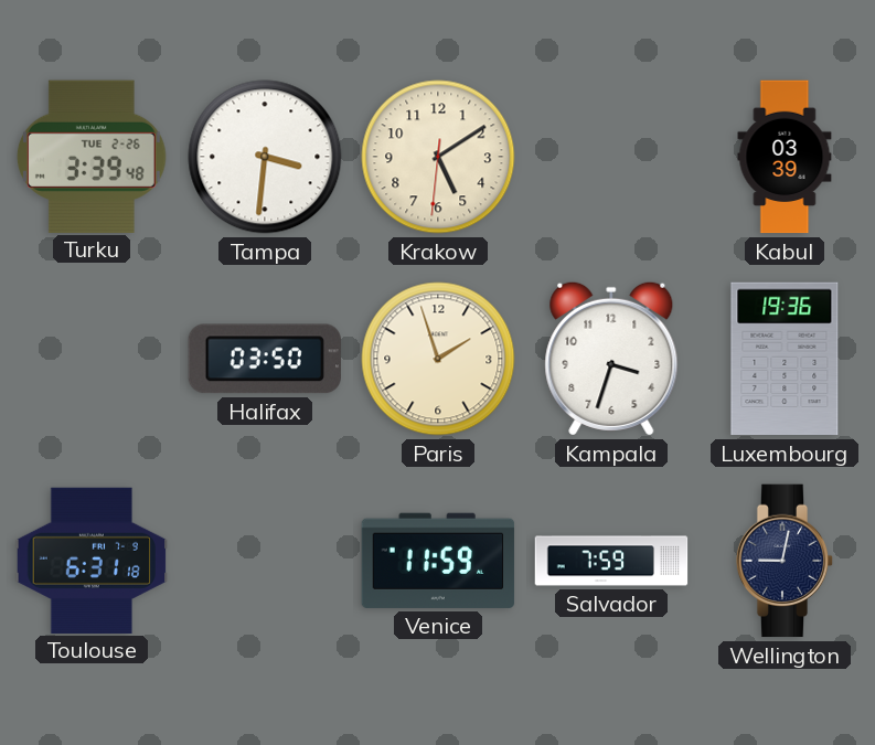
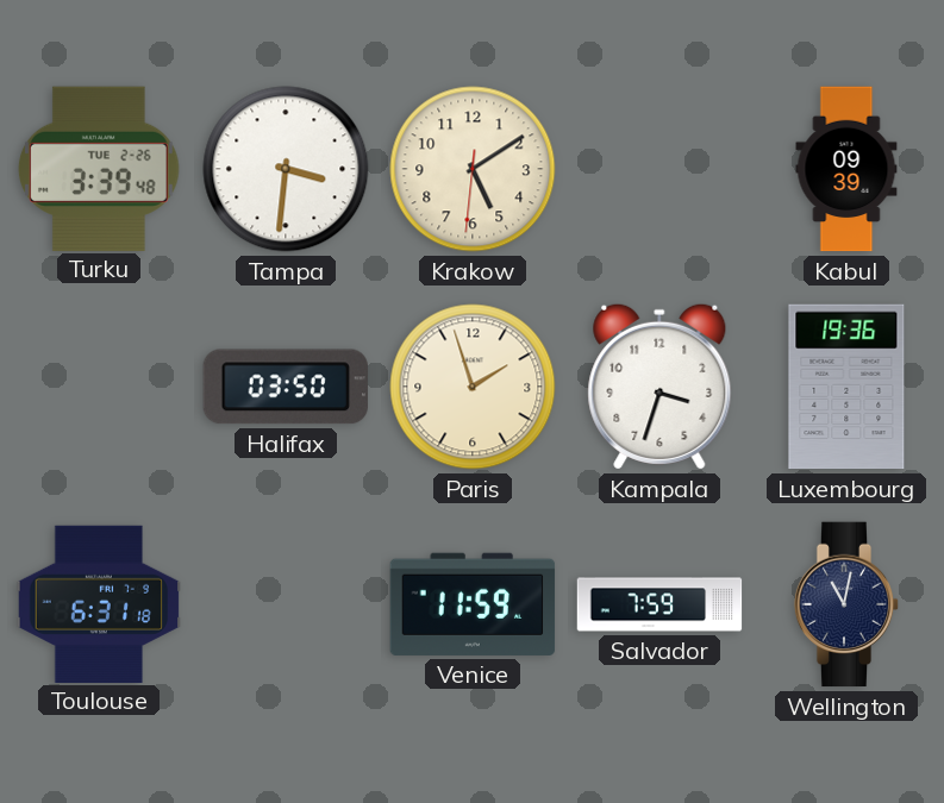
Kabul: 03:39 -> 09:39 (846, 169)
Wellington: 9:02 -> 11:02 (846, 604)
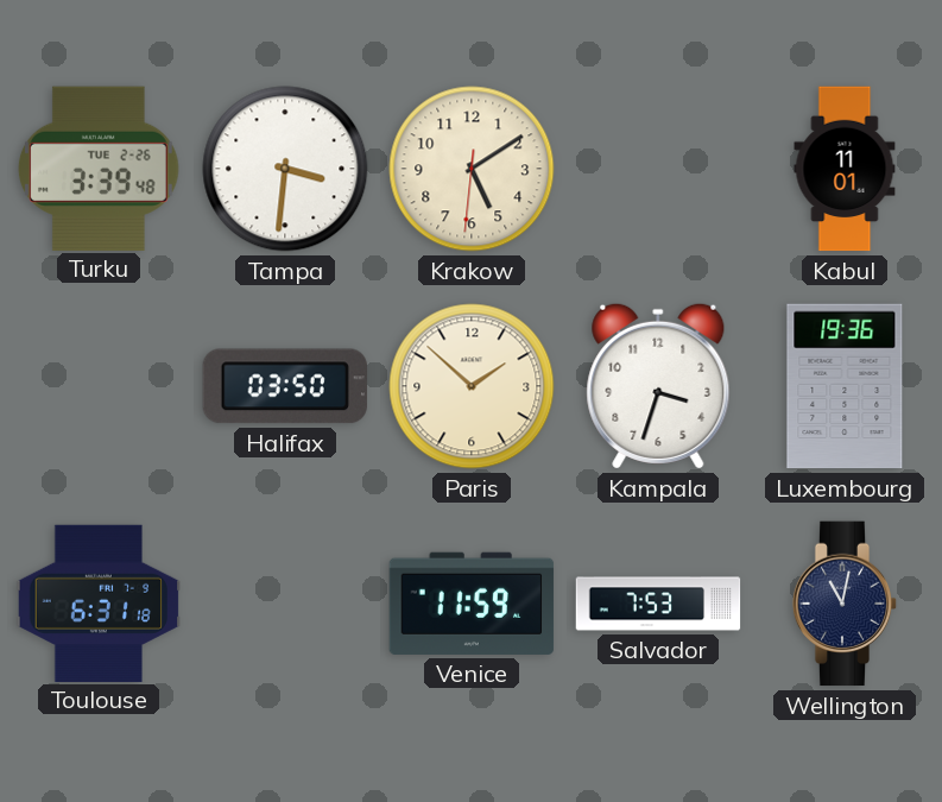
Kabul: 09:39 -> 11:01 (845, 169)
Paris: 1:57 -> 1:52 (472, 386)
Salvador: 7:59 -> 7:53 (658, 604)
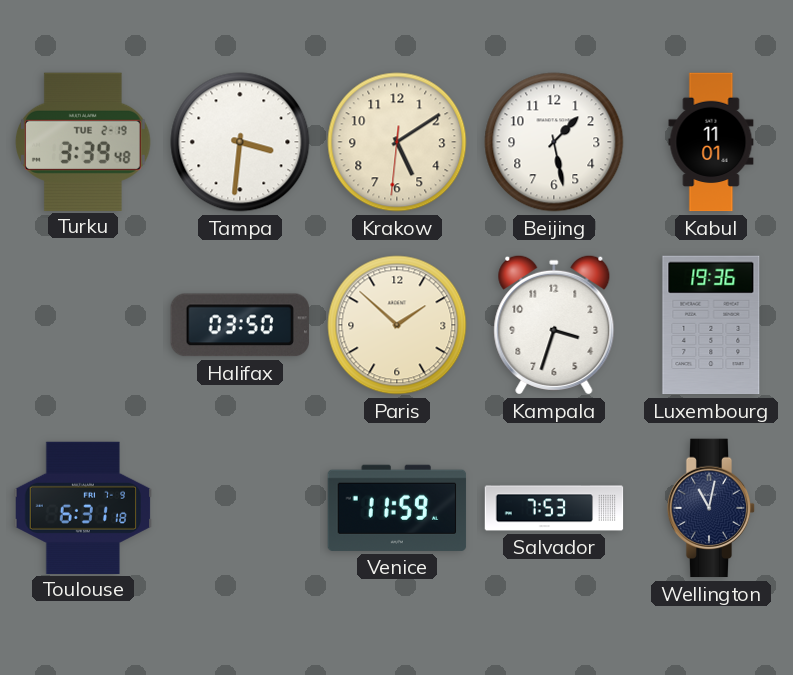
Turku date: TUE 2-26 -> TUE 2-19 (84, 141)
Beijing: none -> 1:28 (554, 142)
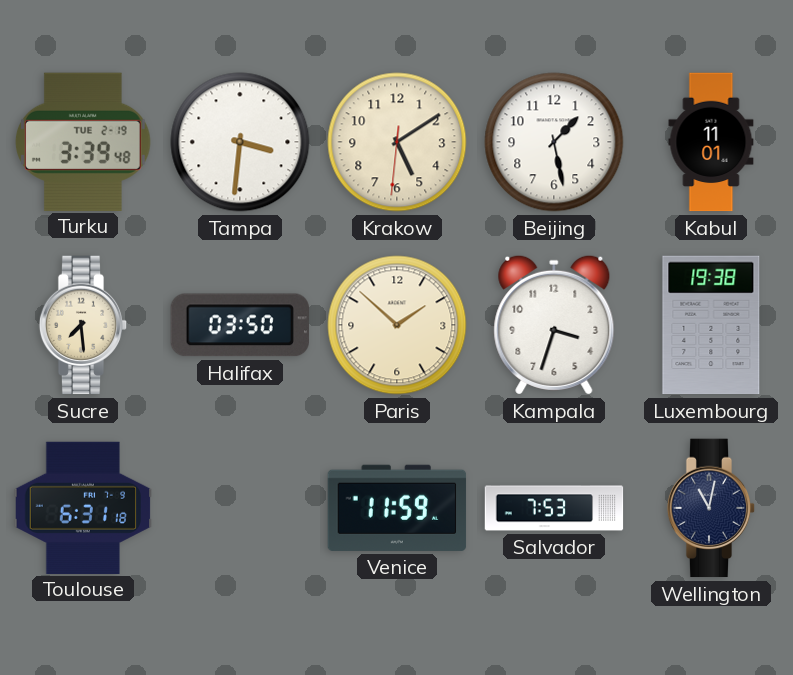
Sucre: none -> 7:29 (83, 325)
Luxembourg: 19:36 -> 19:38 (711, 325)
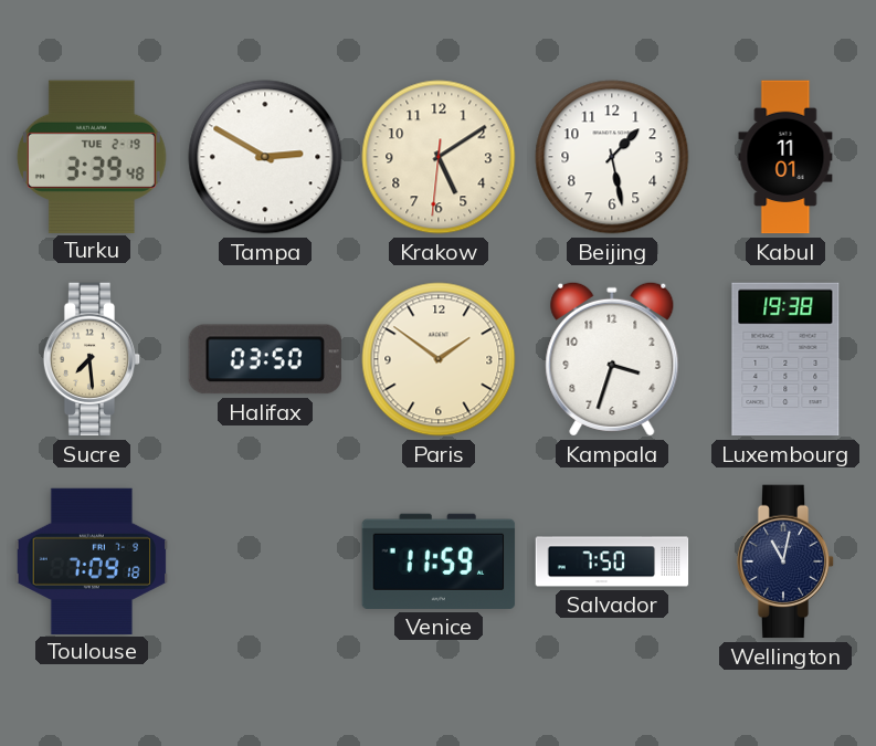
Tampa: 3:31 -> 2:50 (265, 157)
Paris: 1:52 -> 1:51 (439, 359)
Toulouse: 6:31 -> 7:09 (92, 560)
Salvador: 7:53 -> 7:50 (612, 561)
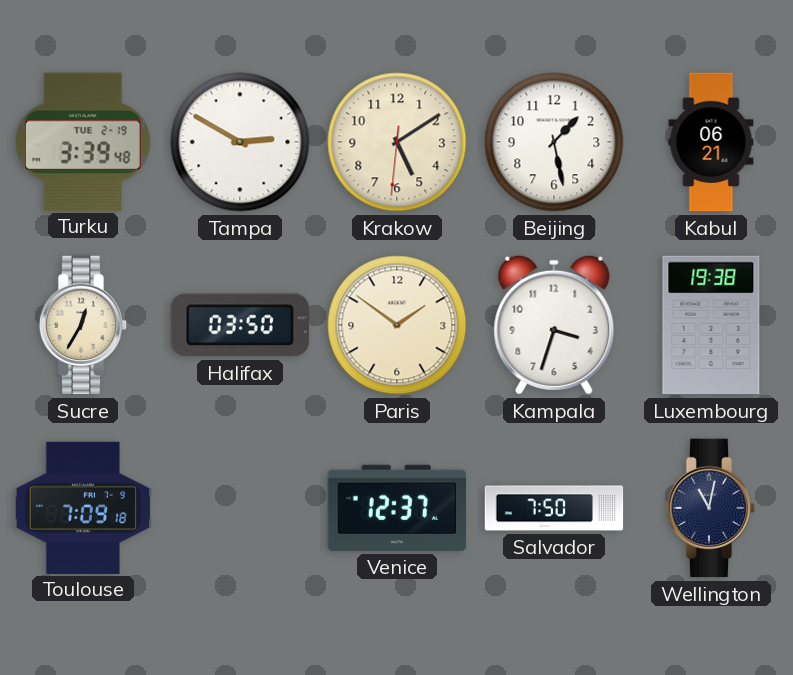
Kabul: 11:01 -> 06:21 (711, 142)
Sucre: 7:29 -> 12:35 (83, 325)
Venice: 11:59 -> 12:37 (397, 508)
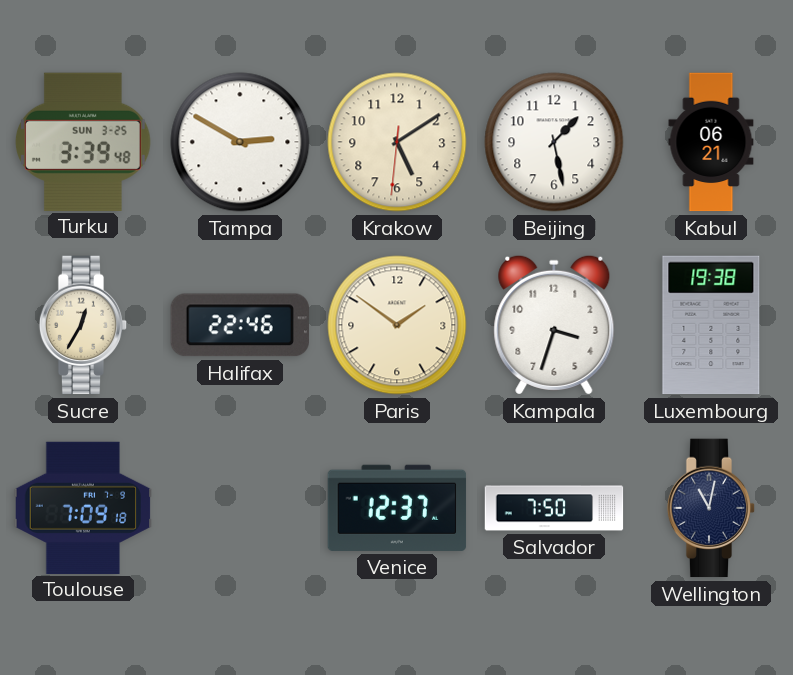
Turku date: TUE 2-19 -> SUN 3-25 (84, 141)
Halifax: 03:50 -> 22:46 (240, 325)
